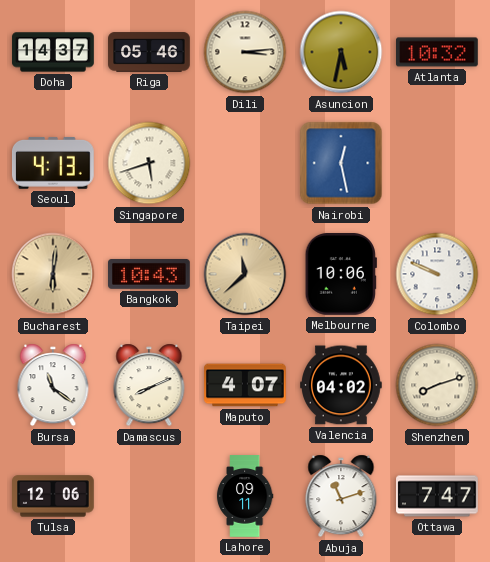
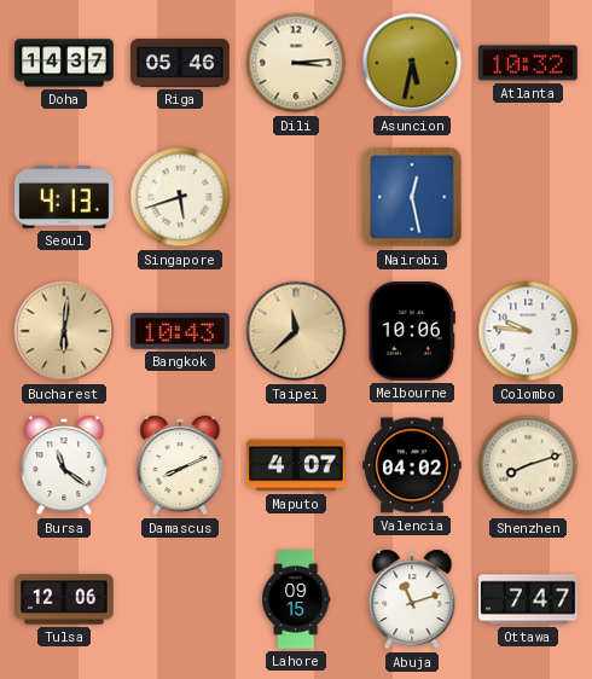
Colombo: 9:49 -> 9:46 (528, 331)
Lahore: 09:11 -> 09:15 (296, 599)
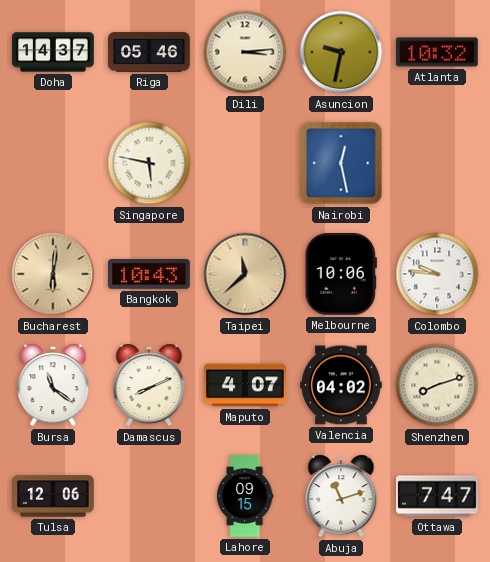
Asuncion: 5:32 -> 9:32 (341, 52)
Seoul: 4:13 -> none (64, 197)
Singapore: 5:42 -> 5:47 (149, 163)
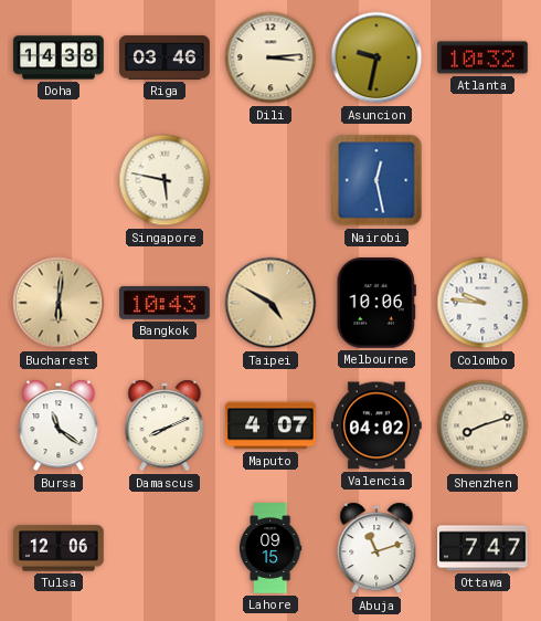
Doha: 14:37 -> 14:38 (59, 57)
Riga: 05:46 -> 03:46 (165, 57)
Taipei: 11:38 -> 4:50 (270, 303)
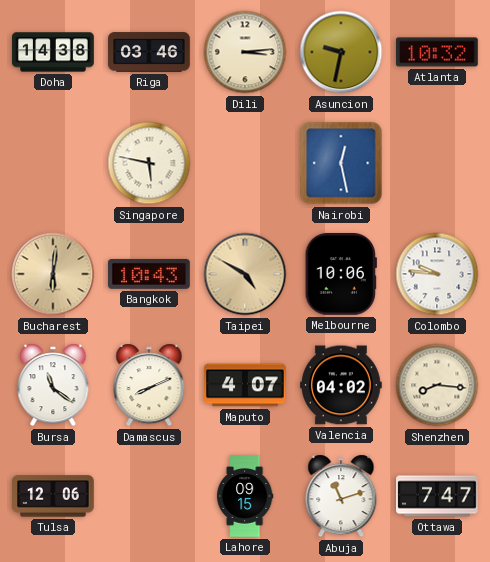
Shenzhen: 8:12 -> 8:16 (437, 385)
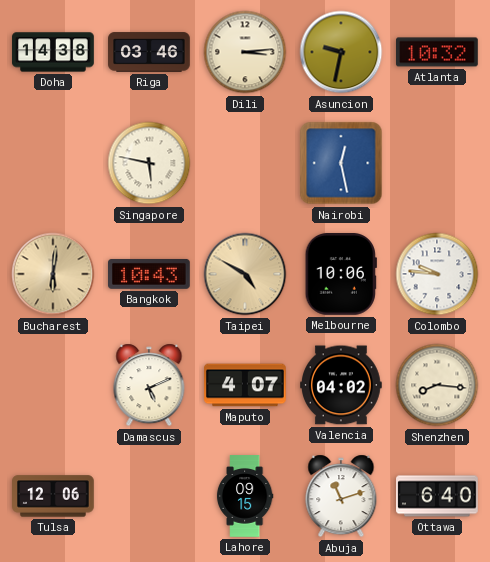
Bursa: 11:21 -> none (53, 385)
Damascus: 8:11 -> 5:11 (149, 385)
Ottawa: 7:47 -> 6:40 (437, 496)
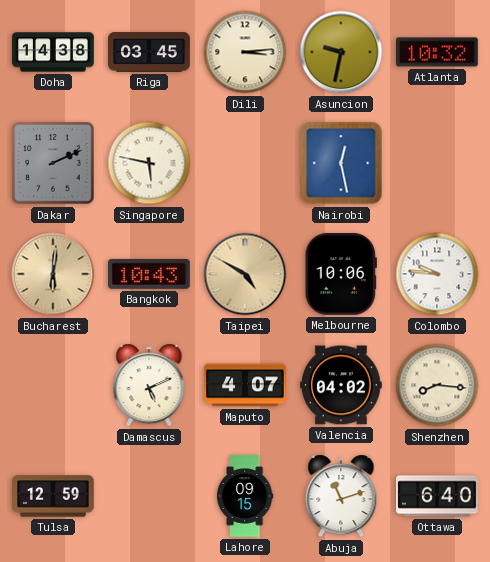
Riga: 03:46 -> 03:45 (149, 52)
Dakar: none -> 2:11 (53, 163)
Tulsa: 12:06 -> 12:59 (54, 496)
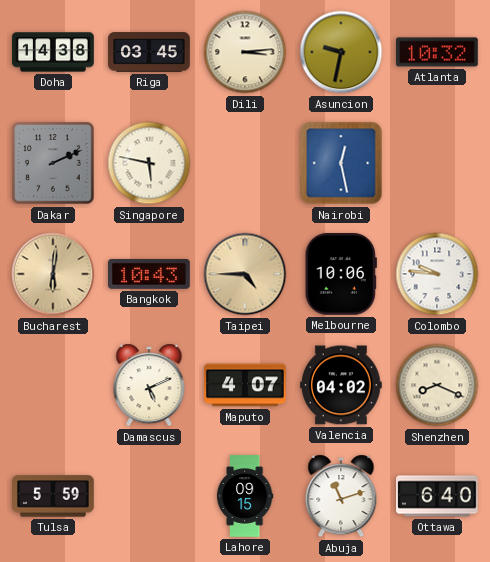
Taipei: 4:50 -> 4:45 (245, 274)
Shenzhen: 8:16 -> 8:19 (437, 385)
Tulsa: 12:59 -> 5:59 (54, 496)
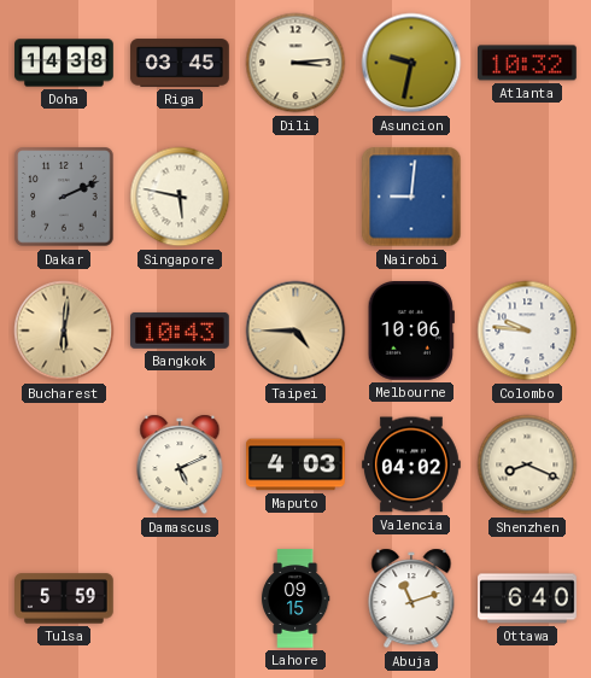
Nairobi: 12:28 -> 9:01 (411, 197)
Maputo: 4:07 -> 4:03 (295, 464)
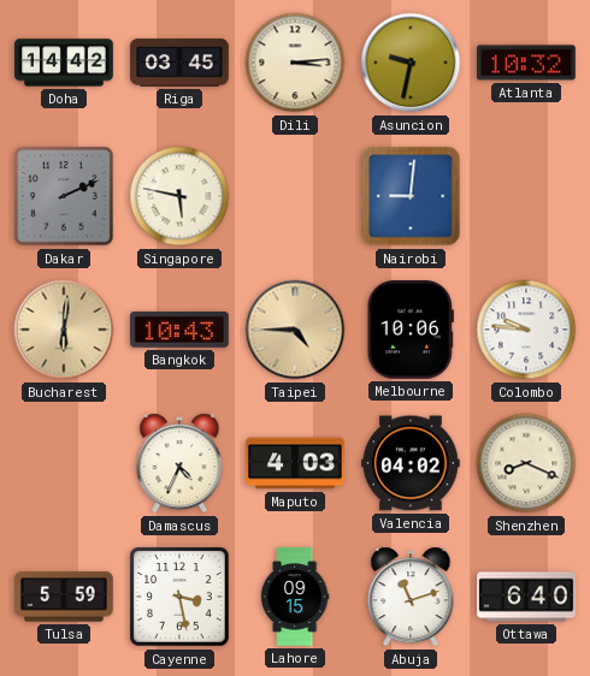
Doha: 14:38 -> 14:42 (64, 63)
Damascus: 5:11 -> 4:34 (179, 463)
Cayenne: none -> 3:28 (179, 597)
